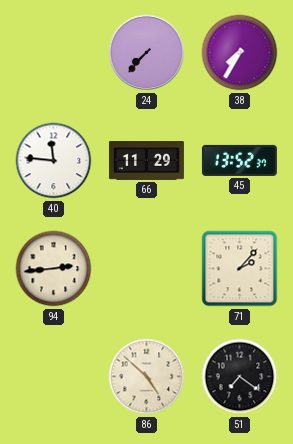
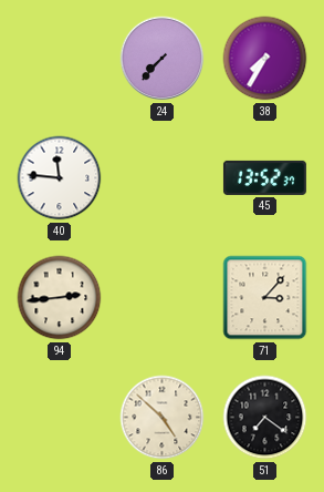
66: 11:29 -> none (146, 161)
71: 2:07 -> 3:07 (265, 298)
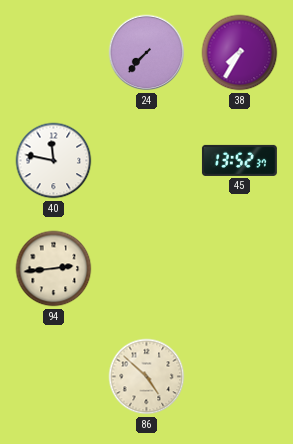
40: 11:46 -> 11:47 (54, 161)
71: 3:07 -> none (265, 298)
51: 7:21 -> none (265, 418)
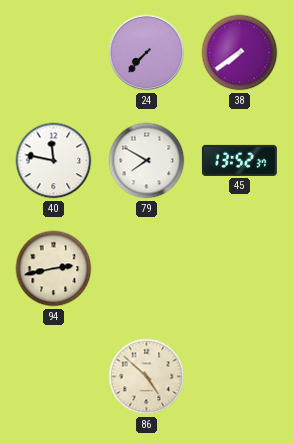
38: 7:35 -> 7:39 (240, 53)
79: none -> 7:50 (147, 161)
94: 2:44 -> 2:43 (54, 269)
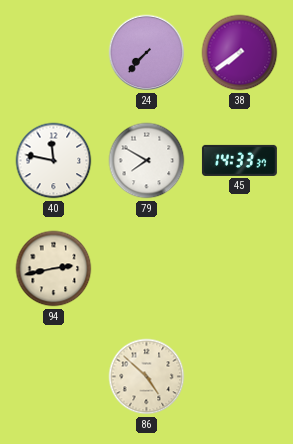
45: 13:52 -> 14:33 (239, 160)
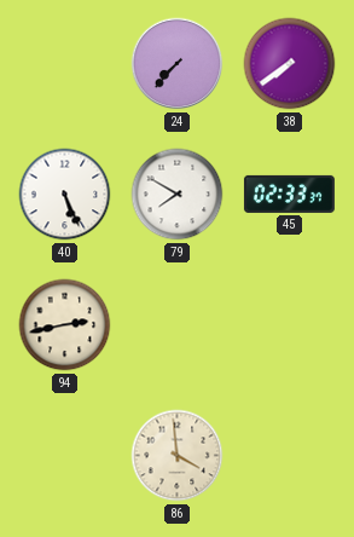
40: 11:47 -> 5:26 (65, 195)
45: 14:33 -> 02:33 (289, 194)
86: 4:52 -> 3:59 (178, 456)
